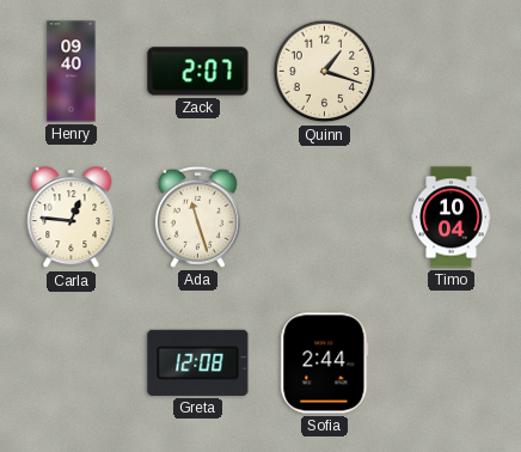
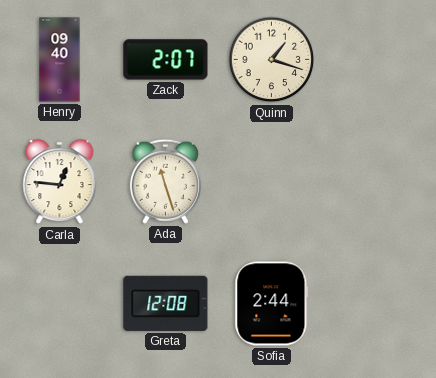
Timo: 10:04 -> none (452, 218)
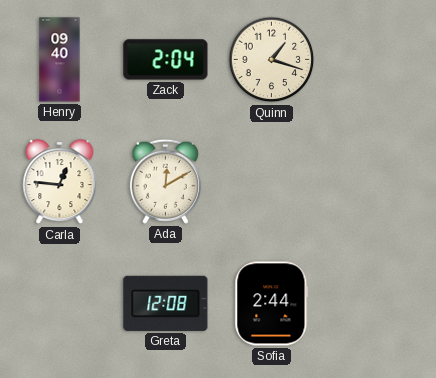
Zack: 2:07 -> 2:04 (166, 60)
Ada: 11:27 -> 12:10 (165, 181)
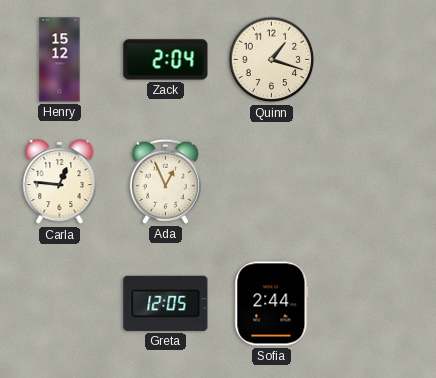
Henry: 09:40 -> 15:12 (60, 60)
Ada: 12:10 -> 12:56 (165, 181)
Greta: 12:08 -> 12:05 (166, 303)
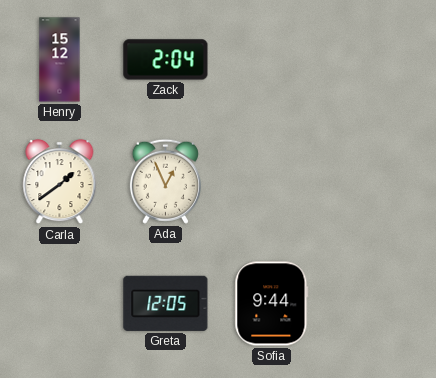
Quinn: 1:18 -> none (272, 60)
Carla: 12:46 -> 1:39 (60, 182)
Sofia: 2:44 -> 9:44 (272, 304)
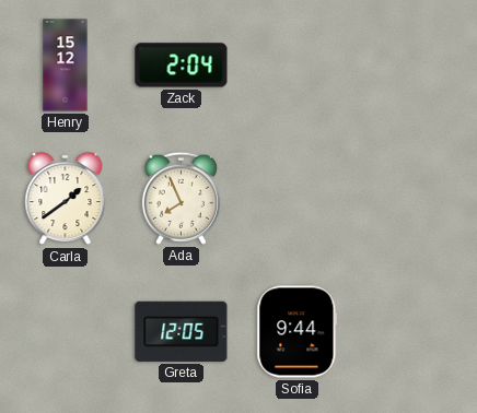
Ada: 12:56 -> 7:56 (181, 198)
